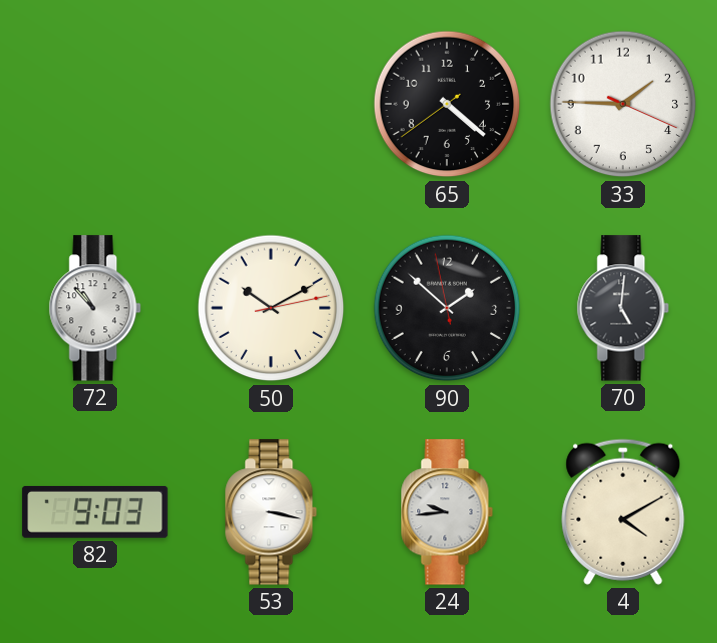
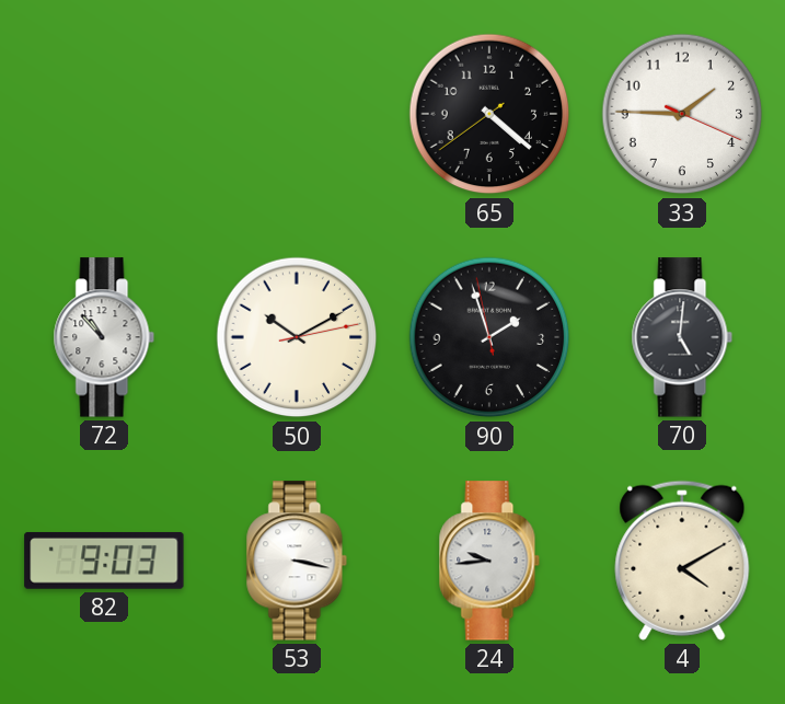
90: 1:51 -> 1:56 (489, 337)
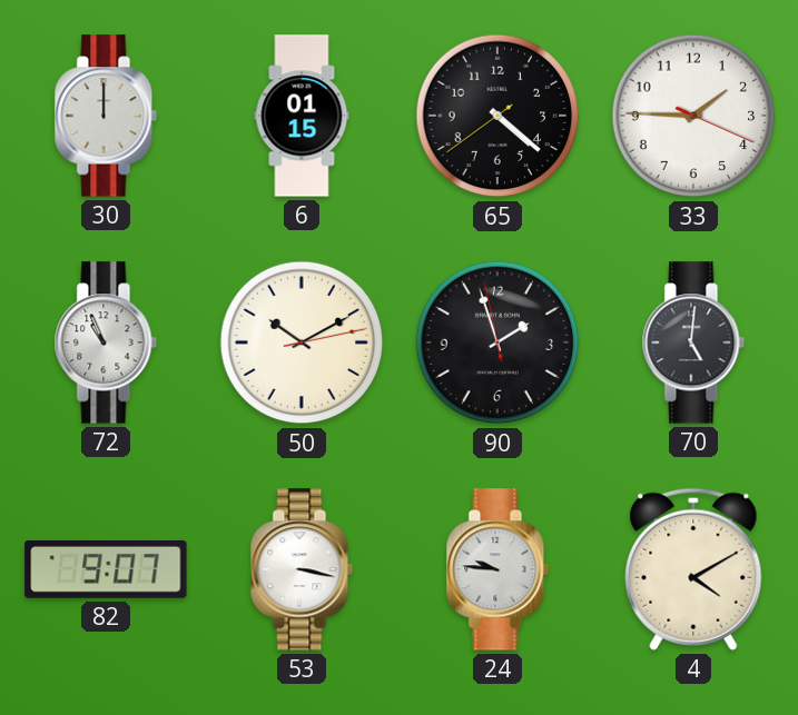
30: none -> 12:00 (106, 116)
6: none -> 01:15 (302, 116)
72: 10:53 -> 10:56 (106, 342)
82: 9:03 -> 9:07 (106, 569)
24: 9:44 -> 9:46 (497, 569)
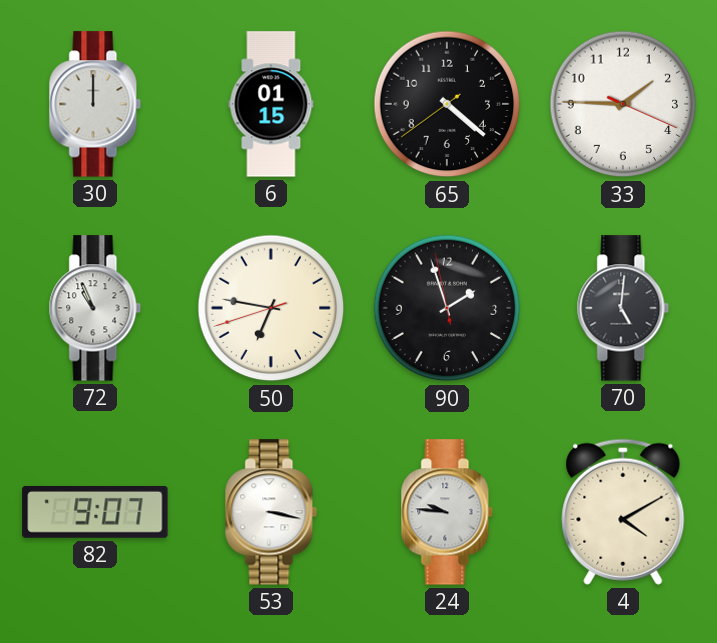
50: 10:10 -> 6:46 (271, 308)
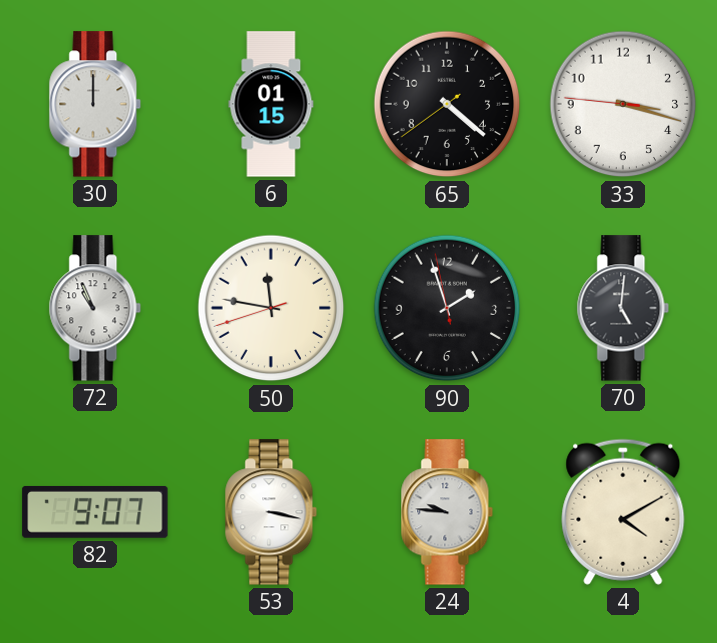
33: 1:45 -> 3:17 (623, 104)
50: 6:46 -> 11:46 (271, 308)
